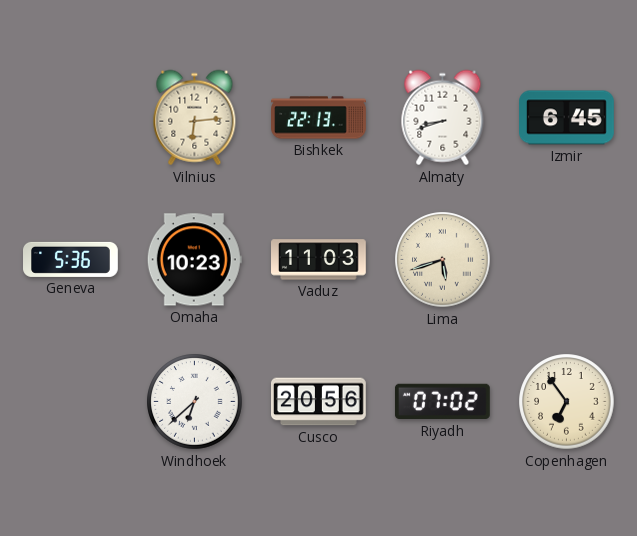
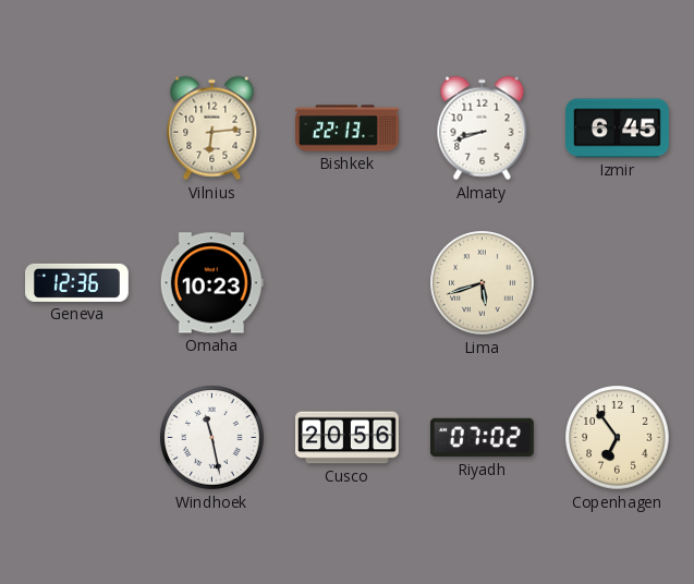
Geneva: 5:36 -> 12:36 (77, 282)
Vaduz: 11:03 -> none (319, 260)
Windhoek: 6:38 -> 11:28 (212, 438)
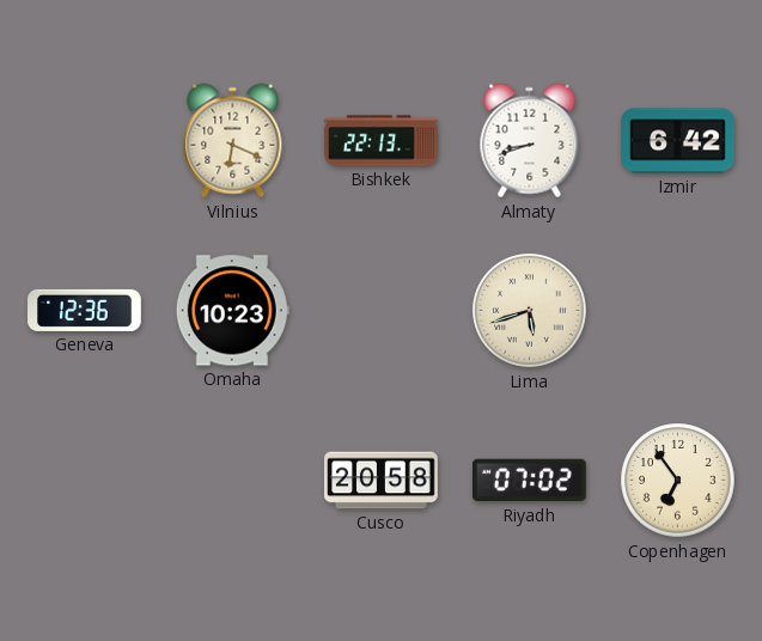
Vilnius: 6:14 -> 6:19 (233, 141)
Izmir: 6:45 -> 6:42 (678, 141)
Windhoek: 11:28 -> none (212, 438)
Cusco: 20:56 -> 20:58 (382, 481)
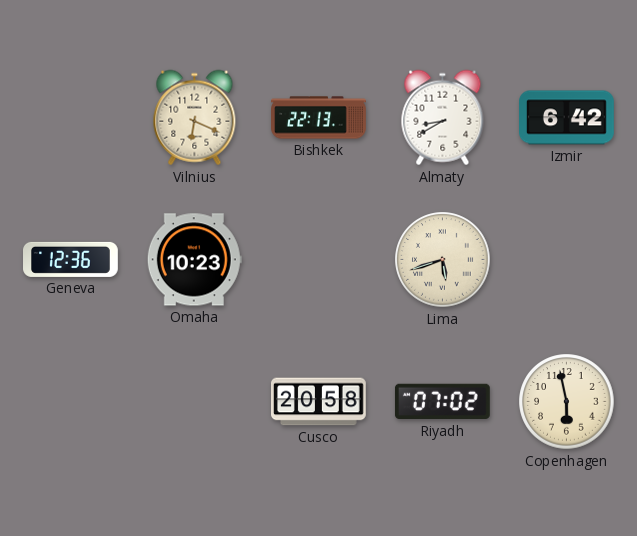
Almaty: 8:42 -> 8:40 (443, 118)
Copenhagen: 6:54 -> 5:58 (567, 402)
